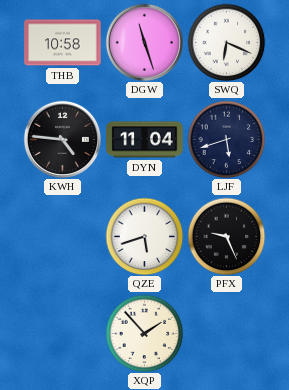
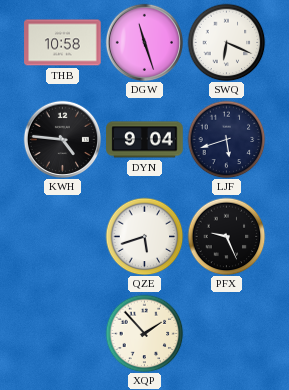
DYN: 11:04 -> 9:04 (145, 140)
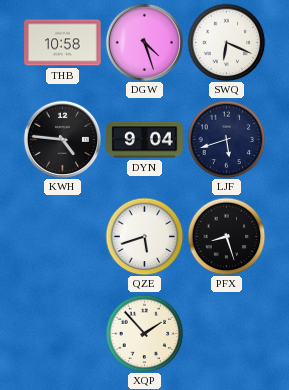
DGW: 11:27 -> 4:27 (144, 42)
PFX: 9:26 -> 8:27 (226, 236)
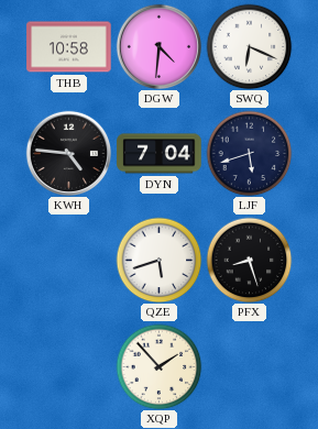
DGW: 4:27 -> 4:31 (158, 46)
DYN: 9:04 -> 7:04 (160, 154)
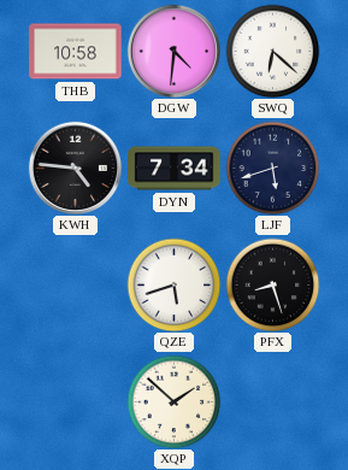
SWQ: 6:19 -> 6:22 (272, 51)
DYN: 7:04 -> 7:34 (175, 169)
XQP: 1:53 -> 1:52 (173, 401)
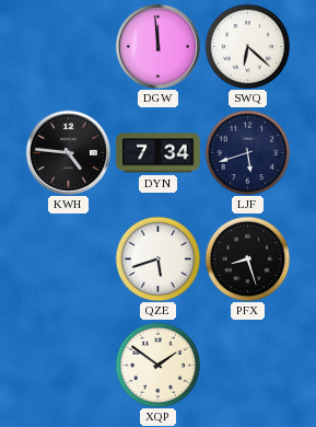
THB: 10:58 -> none (76, 52)
DGW: 4:31 -> 11:59 (157, 46)
XQP: 1:52 -> 1:51 (157, 365)
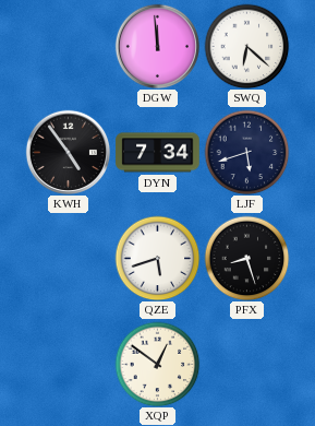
KWH: 4:46 -> 4:54 (68, 152)
XQP: 1:51 -> 12:51 (157, 364)
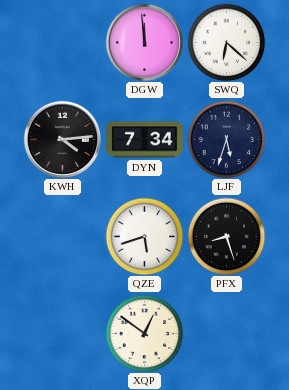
KWH: 4:54 -> 4:14 (62, 139)
LJF: 5:42 -> 5:33 (226, 139)
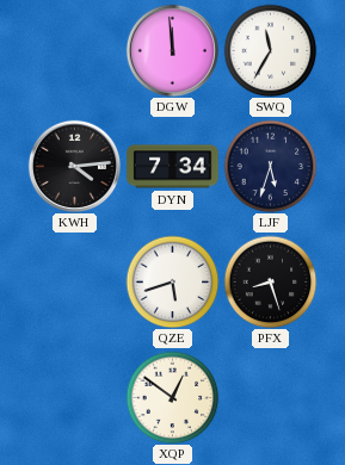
SWQ: 6:22 -> 11:35 (270, 50)
